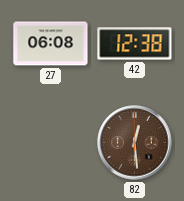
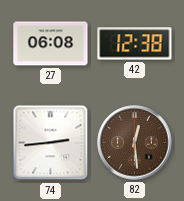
74: none -> 2:44 (51, 143)
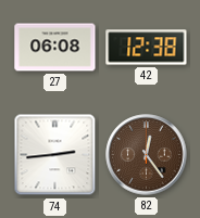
82: 12:29 -> 12:24 (147, 155)
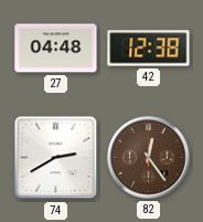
27: 06:08 -> 04:48 (56, 49)
74: 2:44 -> 2:40 (56, 158)
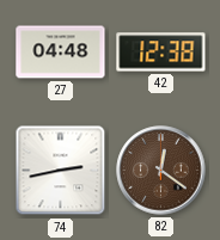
74: 2:40 -> 2:43 (61, 171)
82: 12:24 -> 12:21 (161, 171)
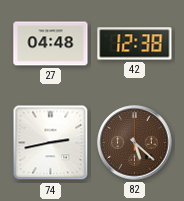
82: 12:21 -> 5:22 (135, 143)
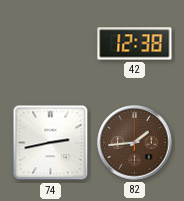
27: 04:48 -> none (51, 44)
82: 5:22 -> 1:44 (135, 143)
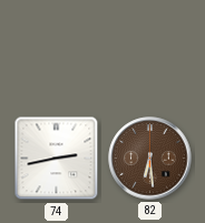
42: 12:38 -> none (135, 44)
82: 1:44 -> 6:29 (150, 159)
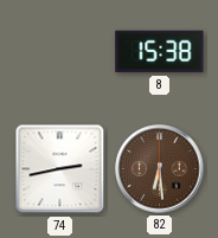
8: none -> 15:38 (160, 52)
